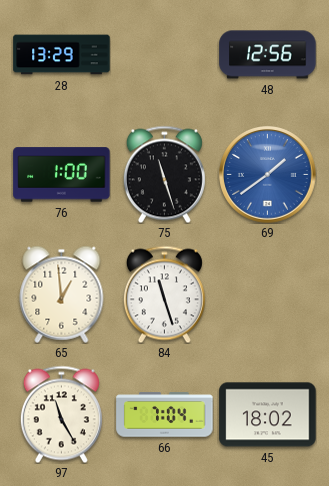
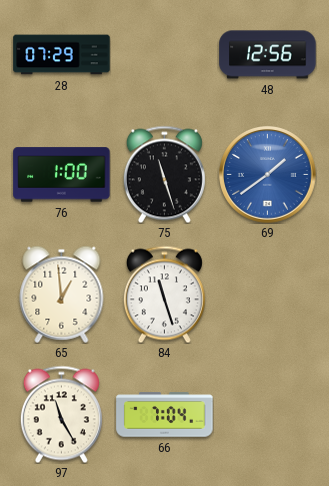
28: 13:29 -> 07:29 (62, 55)
45: 18:02 -> none (268, 415)
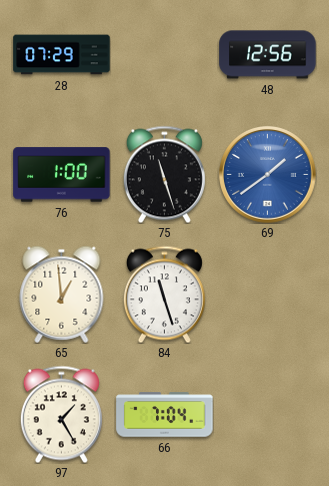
97: 11:25 -> 1:25 (61, 414)
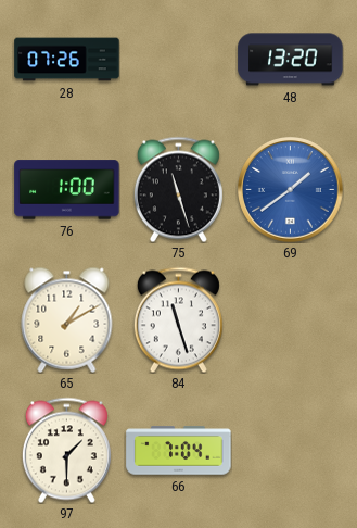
28: 07:29 -> 07:26 (67, 60)
48: 12:56 -> 13:20 (291, 60)
65: 12:59 -> 1:10 (67, 319)
97: 1:25 -> 1:30 (66, 450)
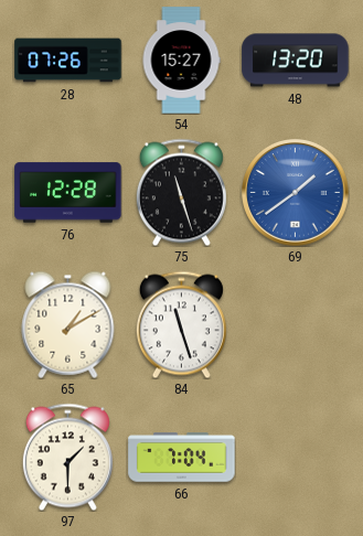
54: none -> 15:27 (181, 61)
76: 1:00 -> 12:28 (68, 193)
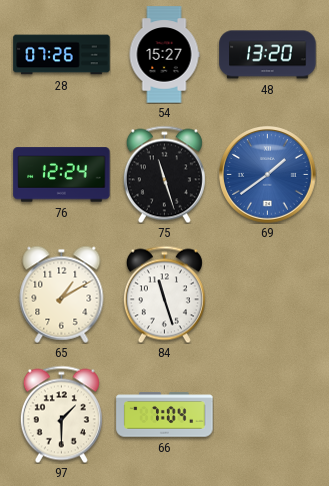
76: 12:28 -> 12:24 (62, 175)
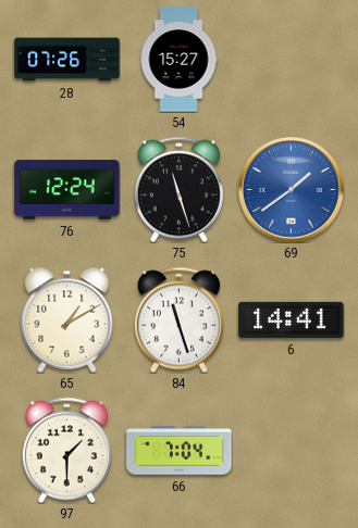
48: 13:20 -> none (268, 55)
6: none -> 14:41 (292, 319)
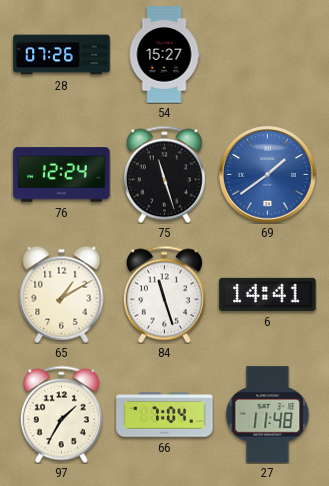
97: 1:30 -> 1:35 (61, 414)
27: none -> 11:48 (268, 415)
